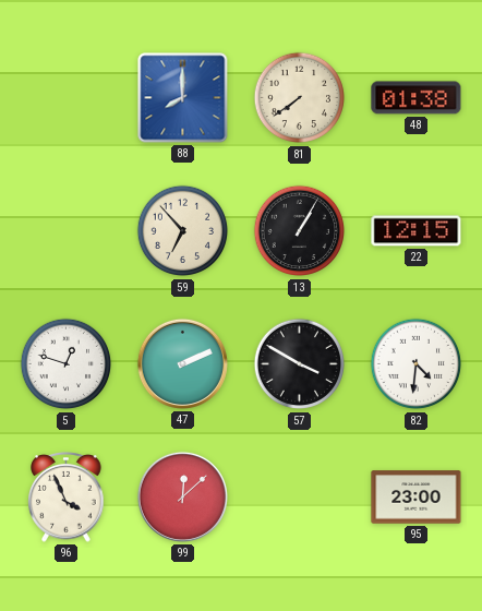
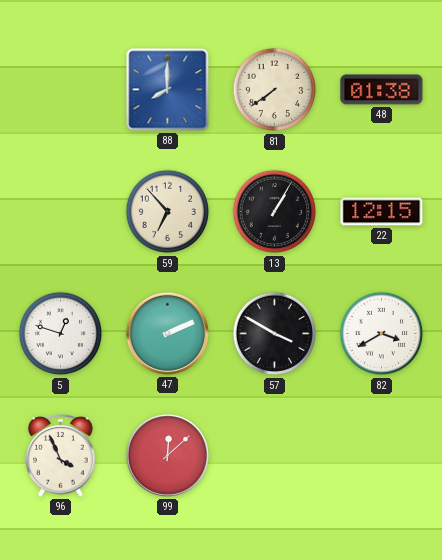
82: 4:31 -> 3:40 (382, 334)
95: 23:00 -> none (417, 498)
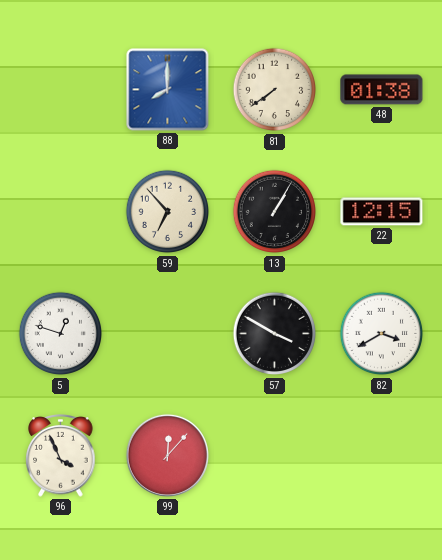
47: 2:11 -> none (167, 333)
99: 12:08 -> 12:07 (167, 455)
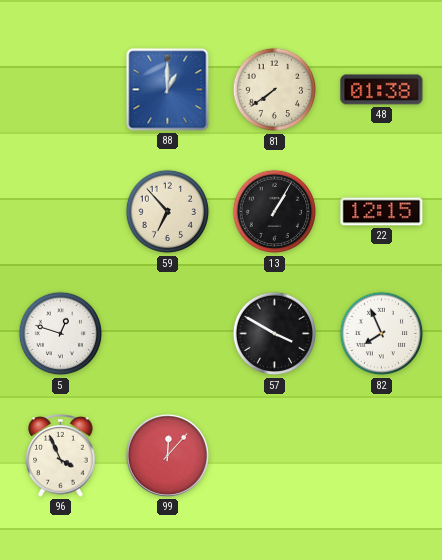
88: 8:00 -> 1:00 (168, 90)
82: 3:40 -> 7:56 (382, 334)
